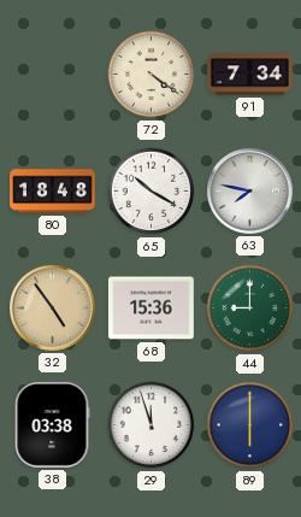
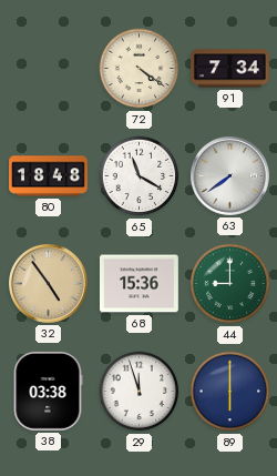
65: 10:20 -> 11:20 (140, 176)
63: 7:47 -> 7:39 (230, 176)
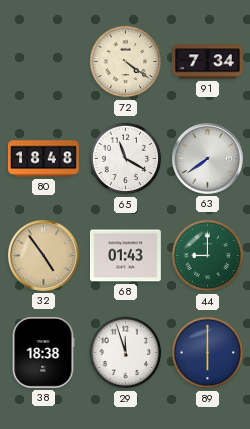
68: 15:36 -> 01:43 (125, 256)
38: 03:38 -> 18:38 (43, 352)
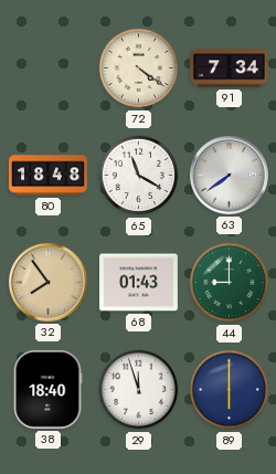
32: 4:54 -> 7:54 (49, 283)
38: 18:38 -> 18:40 (47, 389)
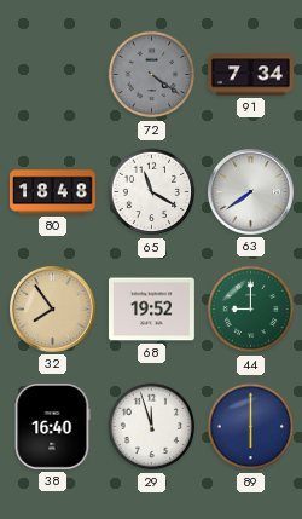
72 dial: cream -> grey (152, 75)
68: 01:43 -> 19:52 (151, 310)
38: 18:40 -> 16:40 (52, 426)
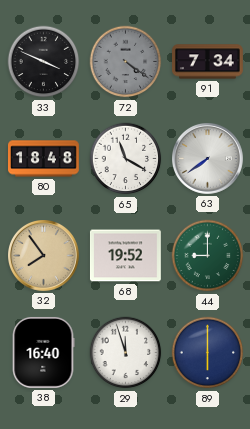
33: none -> 3:49 (44, 62)
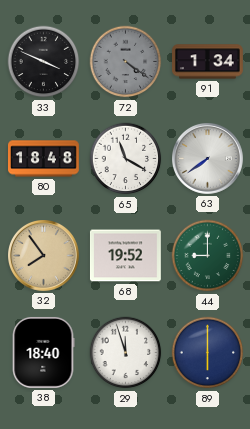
91: 7:34 -> 1:34 (208, 62)
38: 16:40 -> 18:40 (43, 352)
